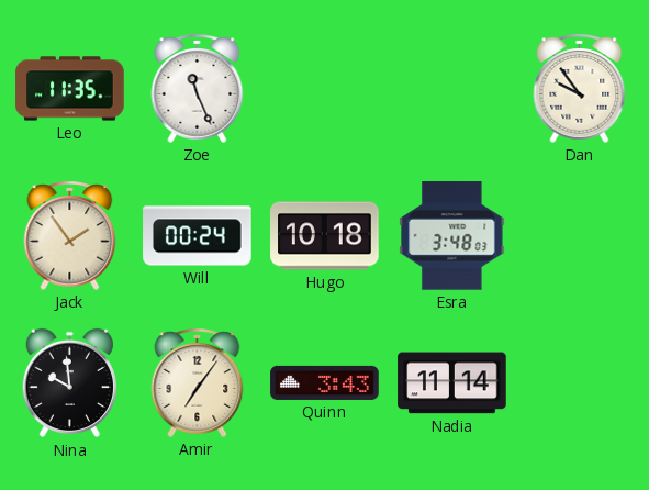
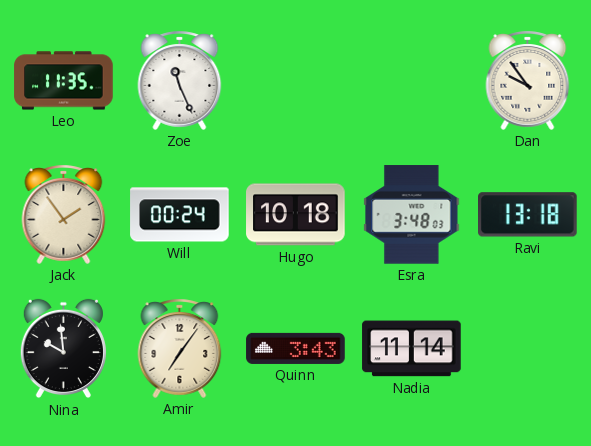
Ravi: none -> 13:18 (528, 215)
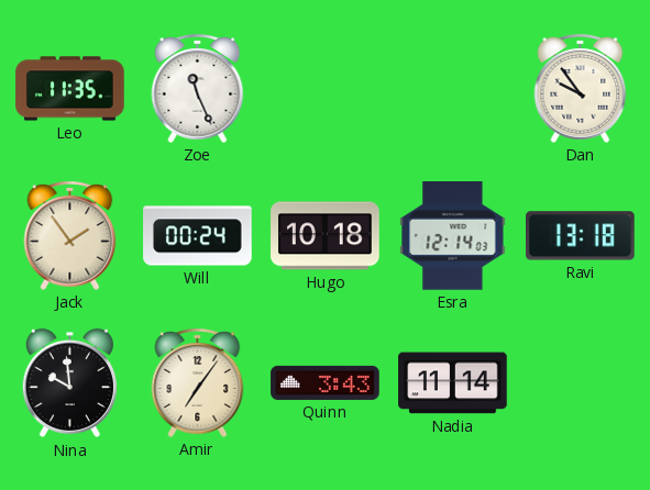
Esra: 3:48 -> 12:14 (453, 236)
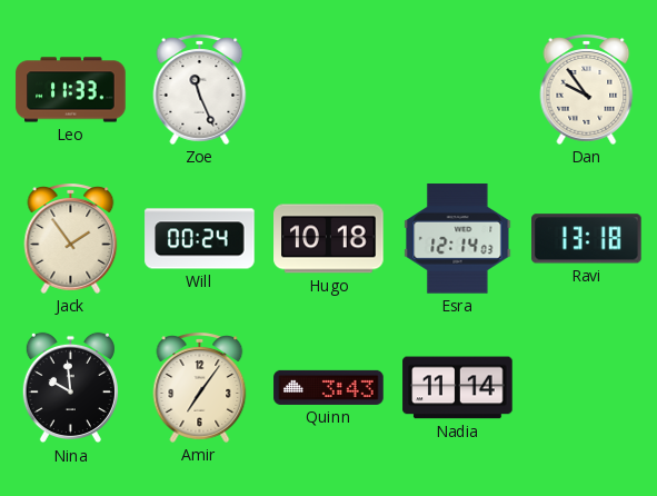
Leo: 11:35 -> 11:33 (71, 90)
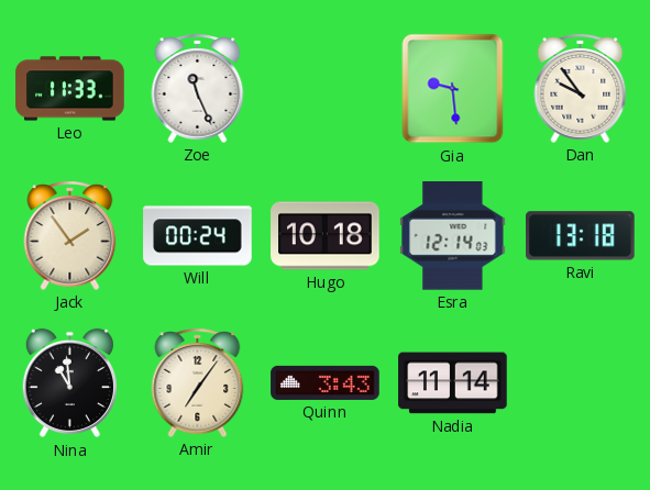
Gia: none -> 9:29 (453, 89)
Nina: 9:59 -> 10:59 (69, 383)
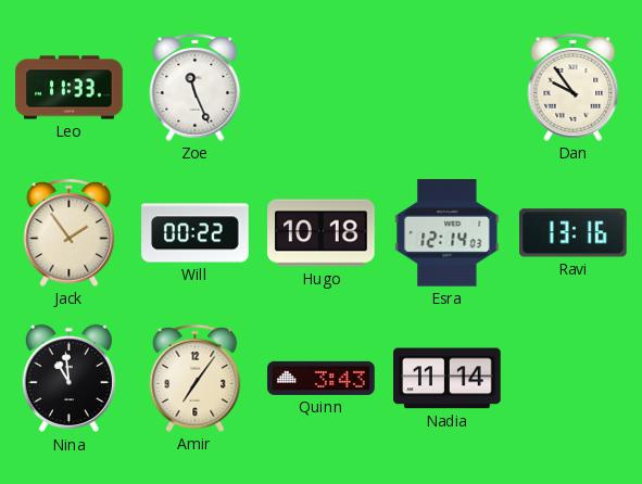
Gia: 9:29 -> none (453, 89)
Will: 00:24 -> 00:22 (196, 233)
Ravi: 13:18 -> 13:16 (574, 233)
